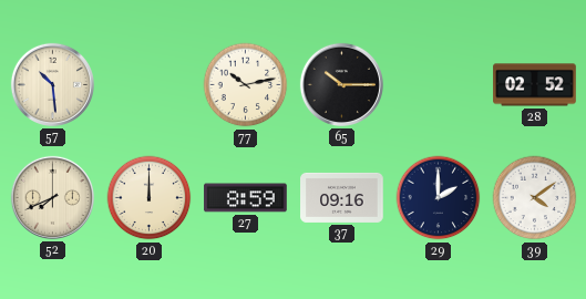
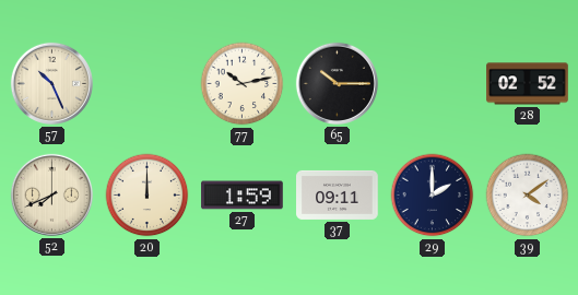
57: 10:29 -> 10:26 (51, 83)
27: 8:59 -> 1:59 (243, 196)
37: 09:16 -> 09:11 (338, 194)
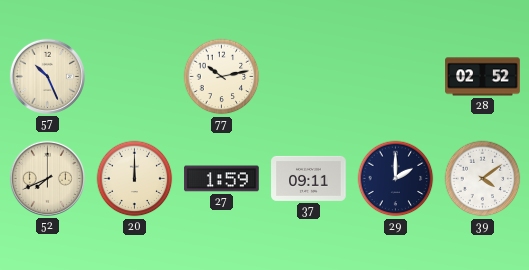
65: 10:15 -> none (337, 83)
